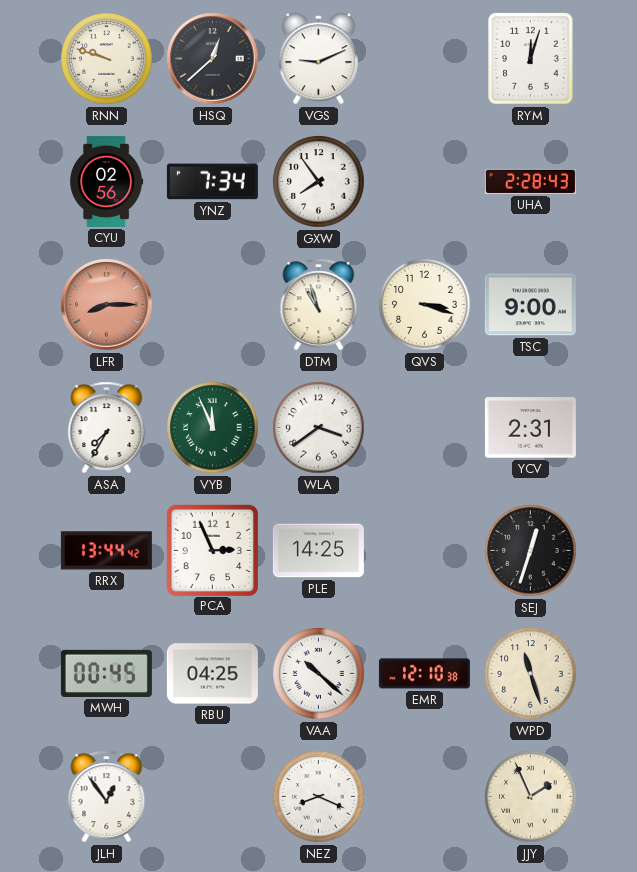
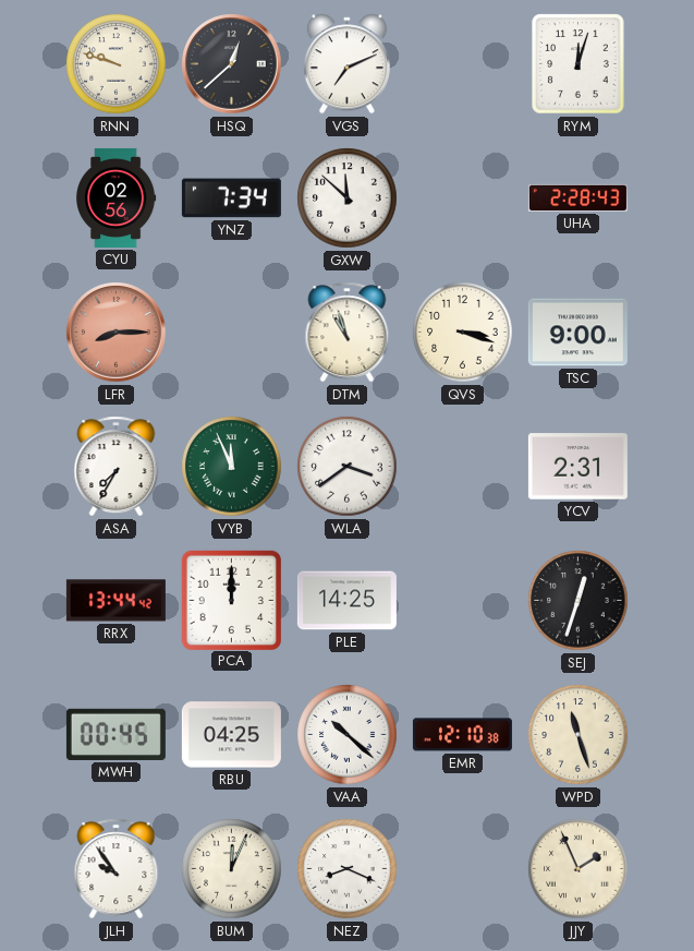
VGS: 9:11 -> 7:11 (346, 64)
GXW: 7:54 -> 11:52 (348, 198)
PCA: 2:56 -> 12:00 (231, 600)
JLH: 12:54 -> 9:54 (117, 869)
BUM: none -> 12:04 (232, 869)
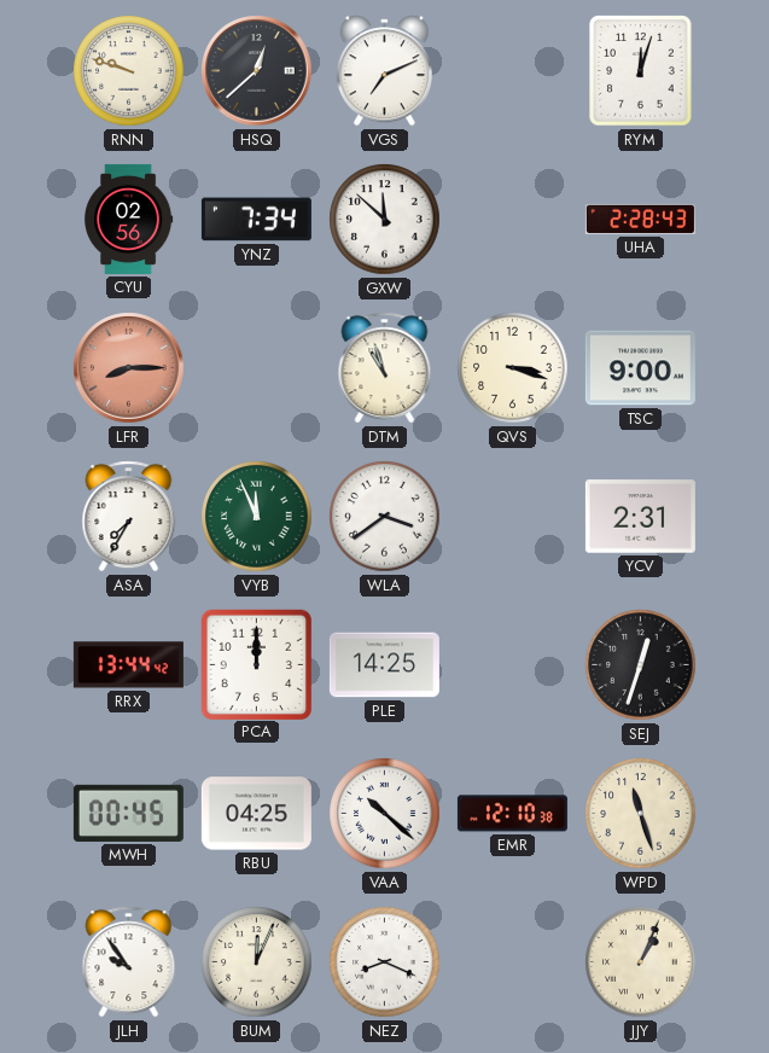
JJY: 1:56 -> 1:04 (641, 962)
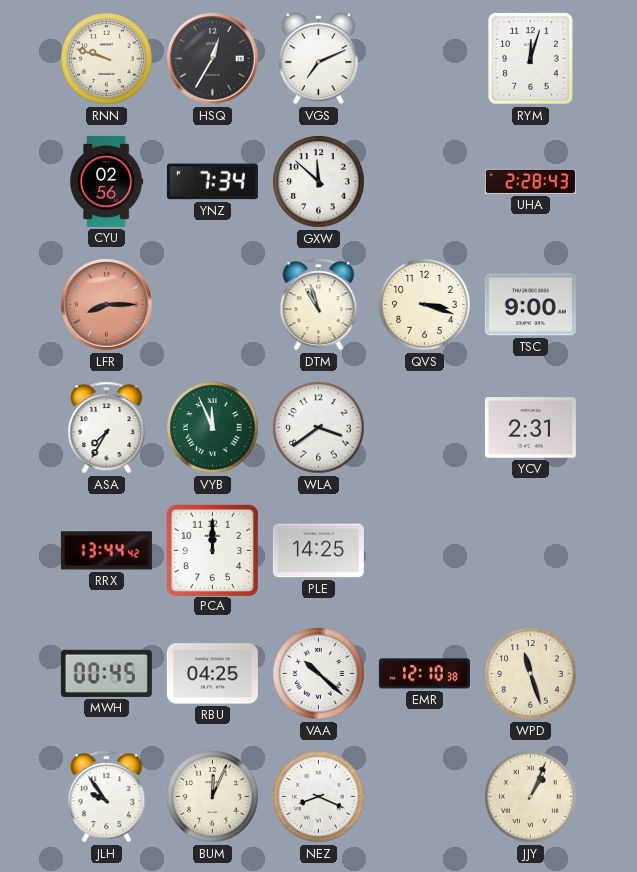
HSQ: 12:38 -> 12:35 (213, 59)
SEJ: 12:33 -> none (641, 665)
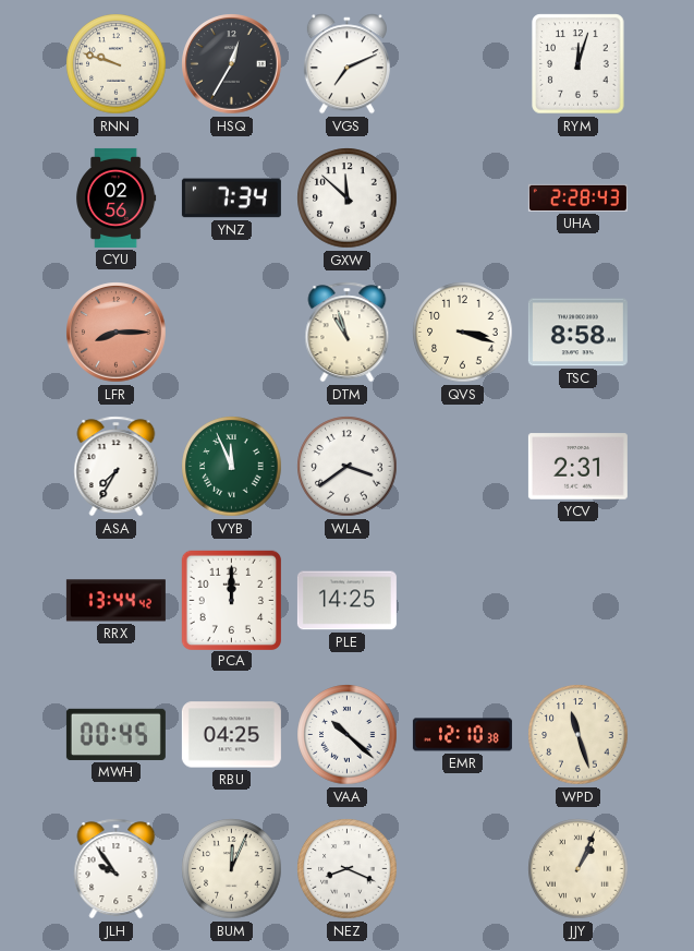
TSC: 9:00 -> 8:58 (577, 333)
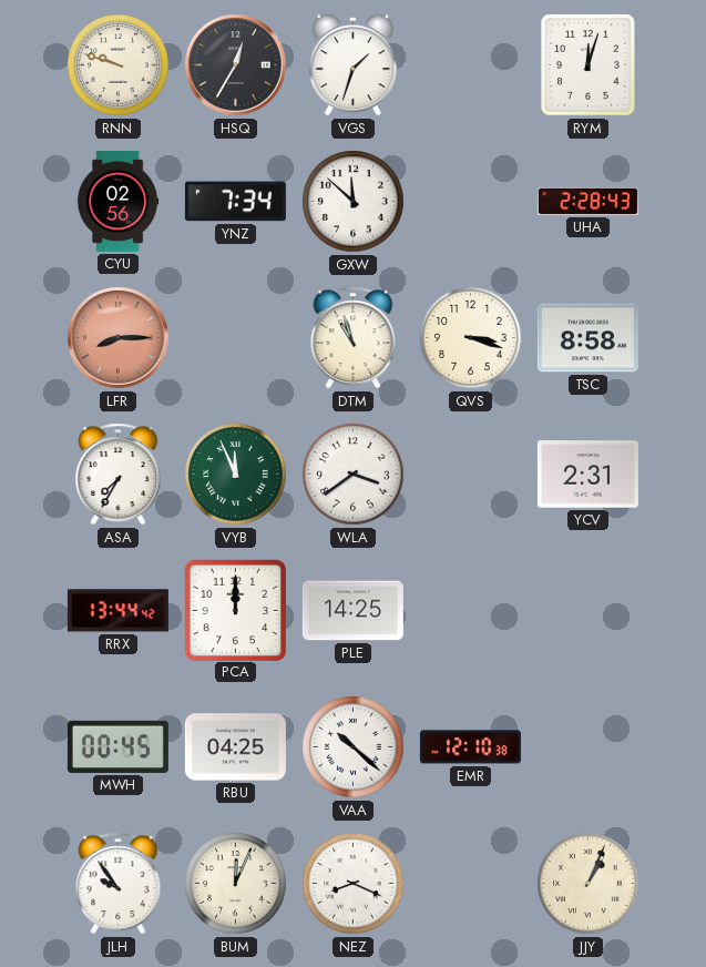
VGS: 7:11 -> 1:33 (352, 65)
WPD: 11:27 -> none (579, 735)
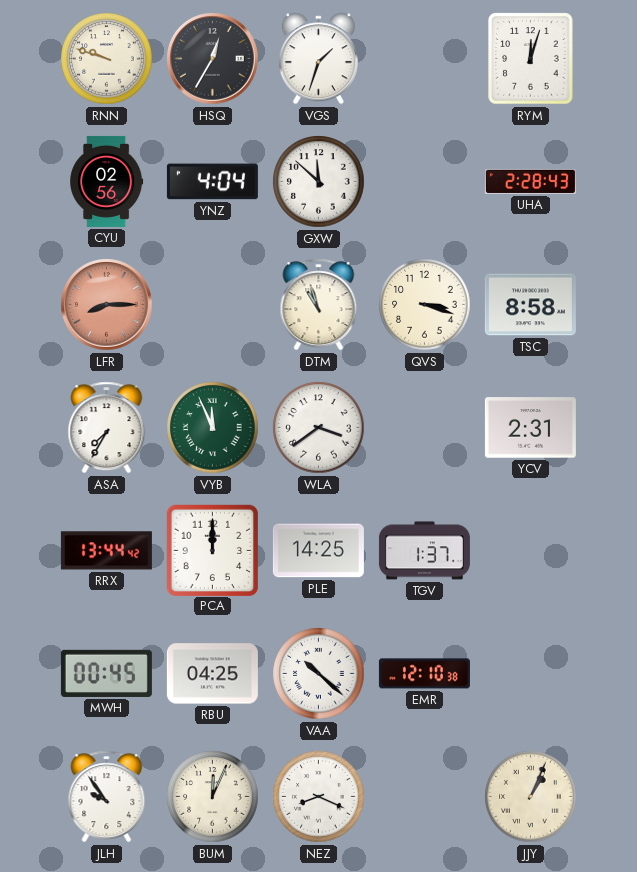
YNZ: 7:34 -> 4:04 (212, 182)
TGV: none -> 1:37 (424, 551)
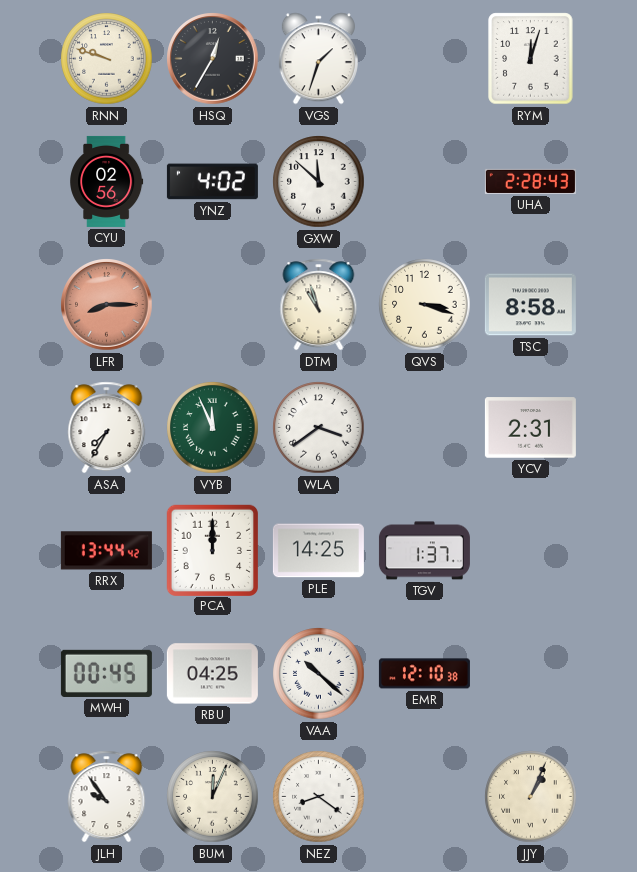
YNZ: 4:04 -> 4:02 (212, 182)
NEZ: 8:19 -> 8:21 (319, 797)
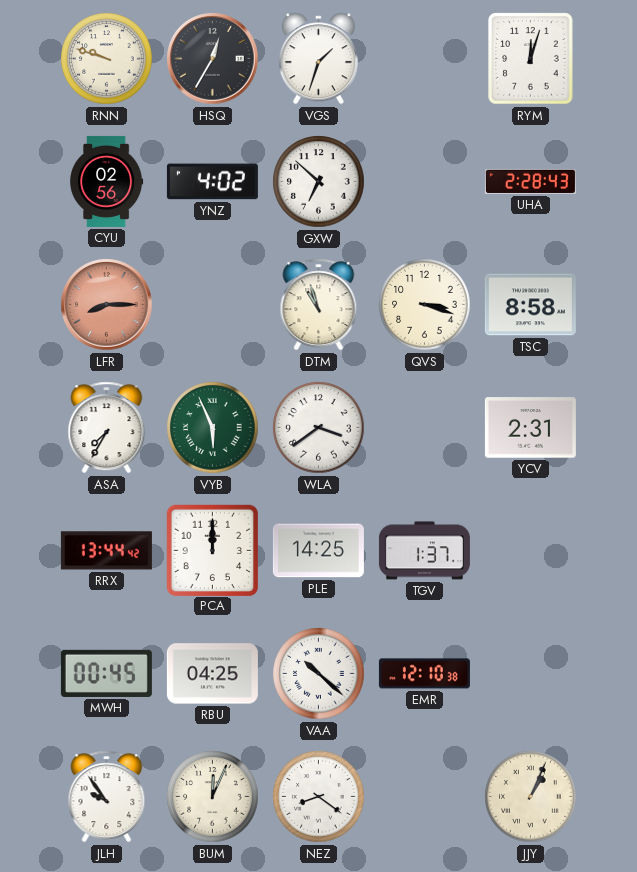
GXW: 11:52 -> 6:52 (319, 182)
VYB: 11:56 -> 5:56 (213, 428)
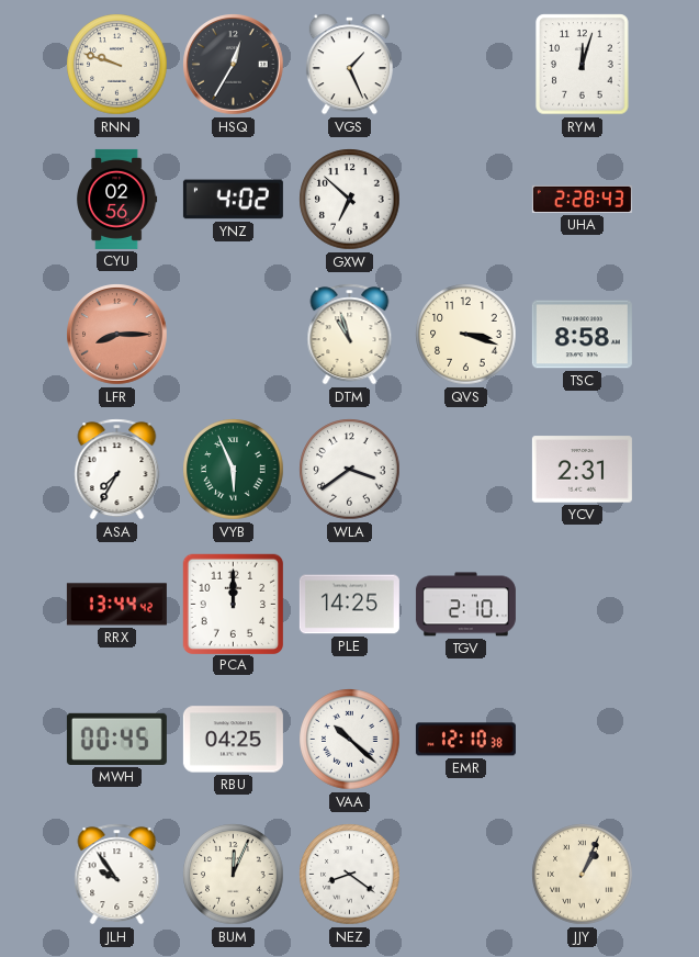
VGS: 1:33 -> 1:26 (349, 65)
TGV: 1:37 -> 2:10 (465, 605)
